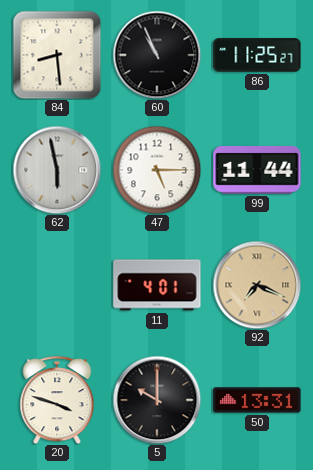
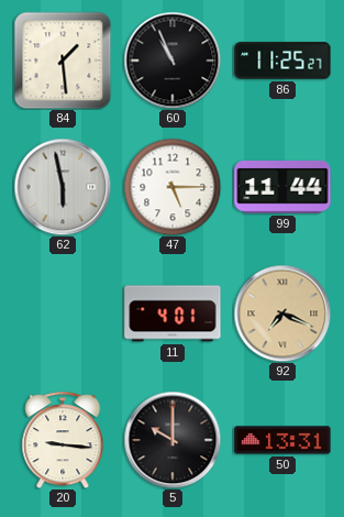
84: 8:29 -> 1:29 (63, 61)
20: 3:48 -> 9:16 (63, 440)
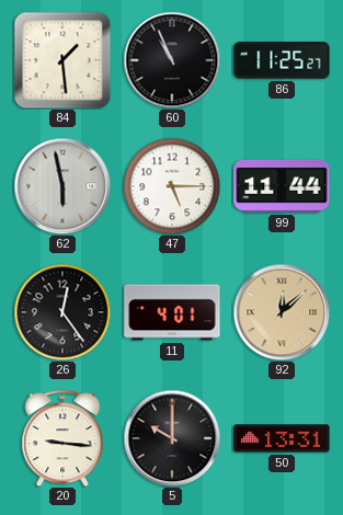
26: none -> 12:24 (62, 312)
92: 7:19 -> 12:08 (282, 312)
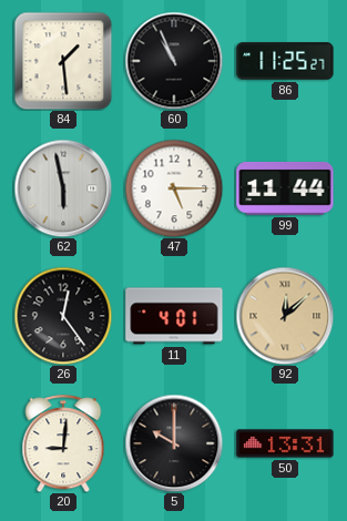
20: 9:16 -> 9:01 (63, 443)
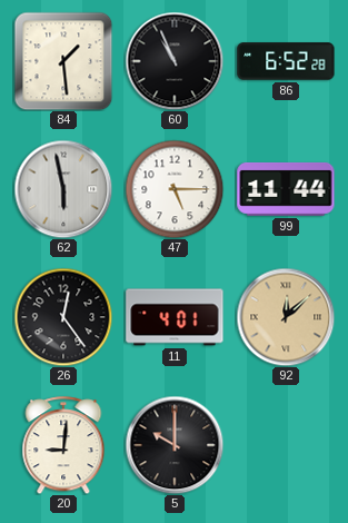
86: 11:25 -> 6:52 (286, 61)
50: 13:31 -> none (285, 443)
